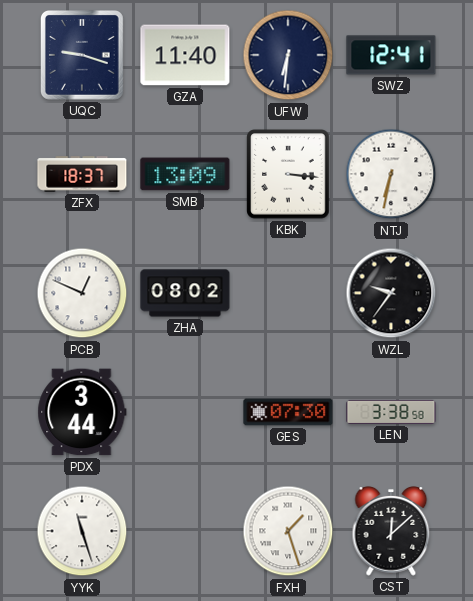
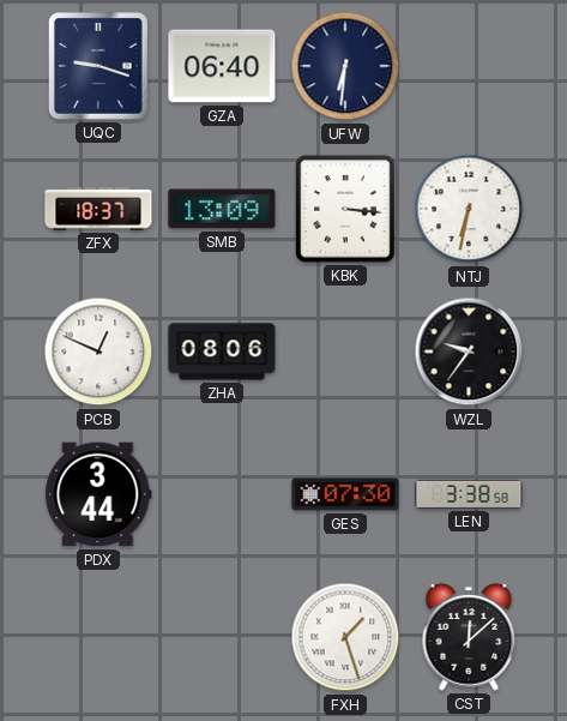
GZA: 11:40 -> 06:40 (222, 66)
SWZ: 12:41 -> none (391, 55)
ZHA: 08:02 -> 08:06 (222, 352)
YYK: 11:27 -> none (82, 531)
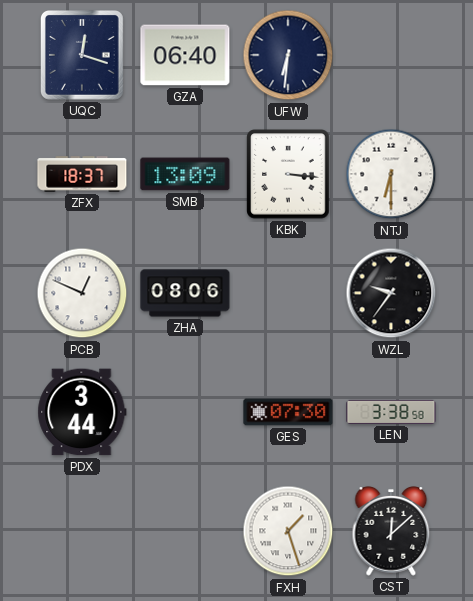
UQC: 9:18 -> 12:18 (82, 56)
NTJ: 6:32 -> 6:30 (391, 174)
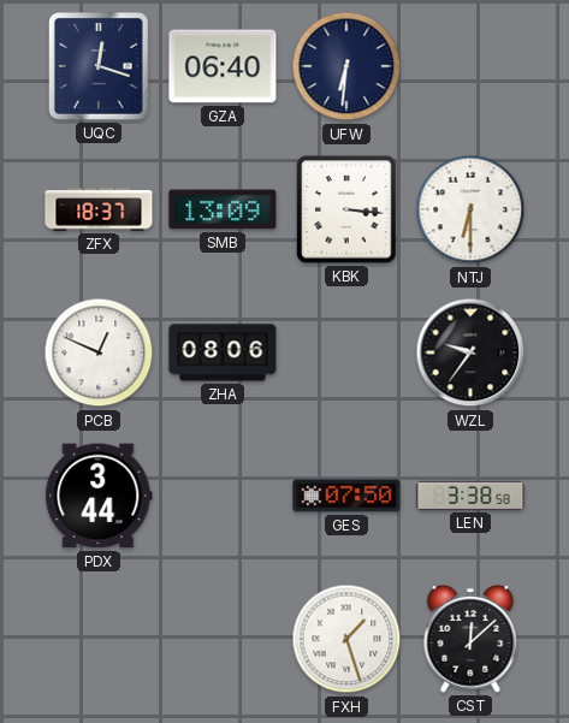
GES: 07:30 -> 07:50 (346, 496)
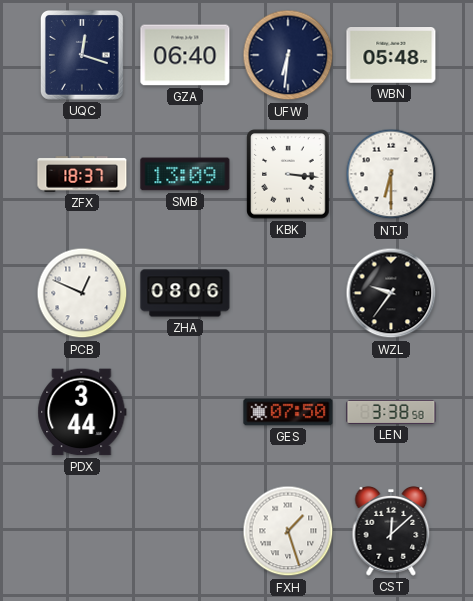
WBN: none -> 05:48 (391, 56)
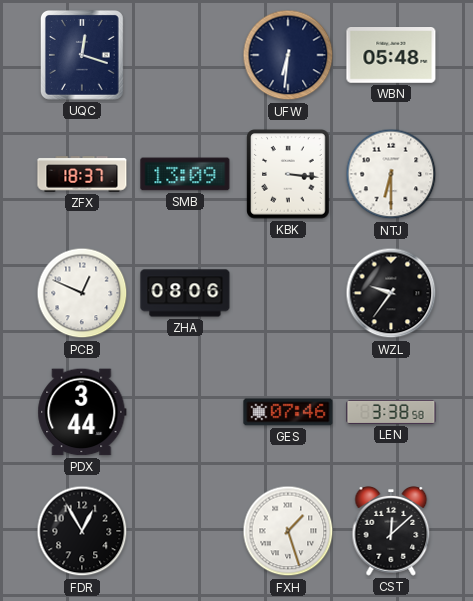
GZA: 06:40 -> none (185, 55)
GES: 07:50 -> 07:46 (288, 412)
FDR: none -> 12:55 (82, 531)
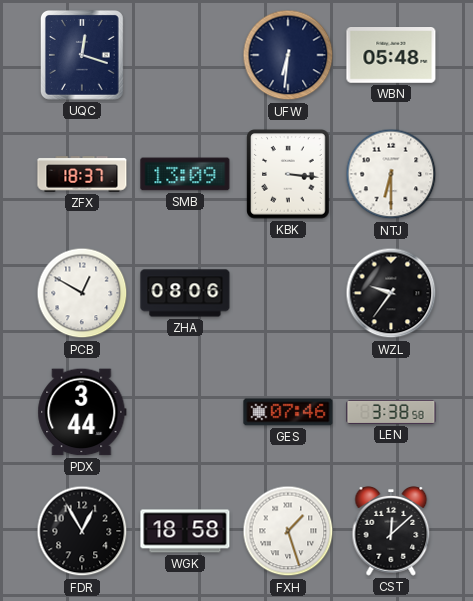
PCB: 12:49 -> 12:50 (82, 293)
WGK: none -> 18:58 (185, 531)
